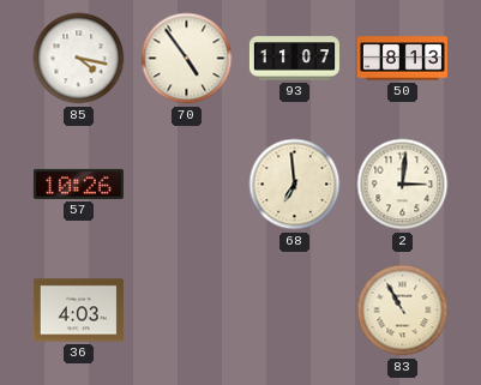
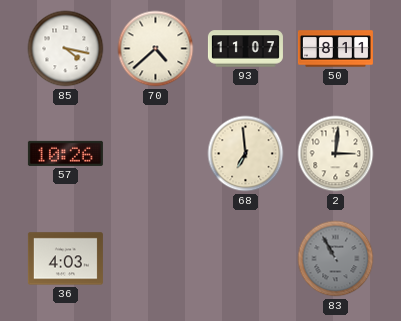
70: 4:54 -> 4:38 (156, 49)
50: 8:13 -> 8:11 (335, 49)
83 dial: cream -> grey (336, 259)
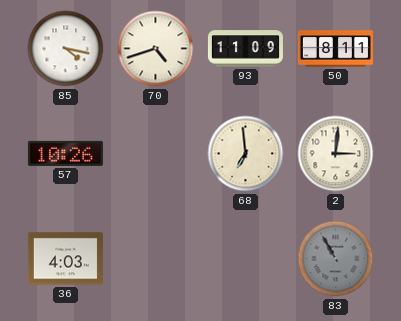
70: 4:38 -> 4:42 (156, 49)
93: 11:07 -> 11:09 (245, 49)
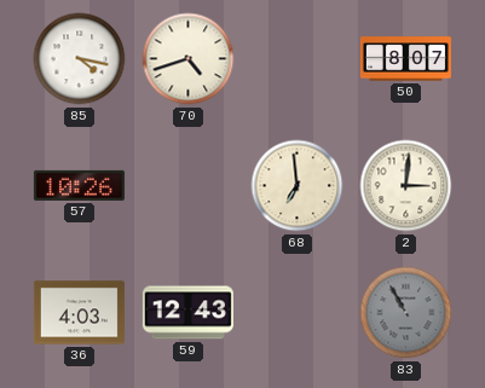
93: 11:09 -> none (245, 49)
50: 8:11 -> 8:07 (405, 59)
59: none -> 12:43 (187, 313)
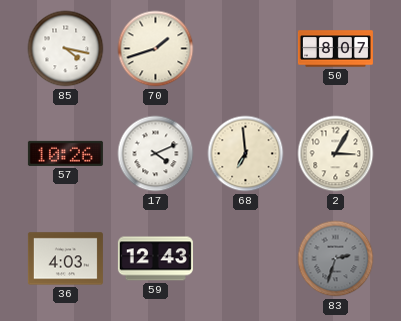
70: 4:42 -> 1:42 (156, 49)
17: none -> 4:11 (156, 154)
2: 3:01 -> 3:05 (336, 154)
83: 10:55 -> 2:33 (336, 259)
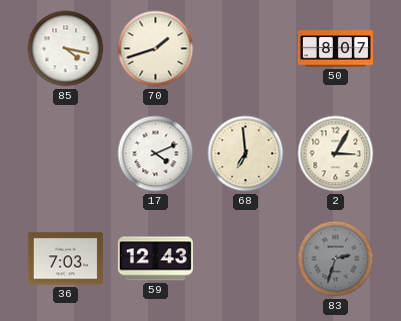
57: 10:26 -> none (65, 153)
36: 4:03 -> 7:03 (65, 259)
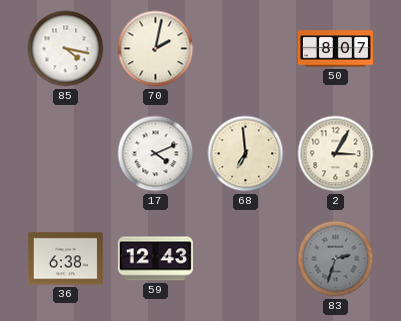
70: 1:42 -> 2:02 (156, 49)
36: 7:03 -> 6:38 (65, 259)
